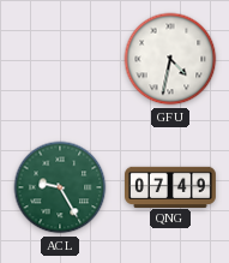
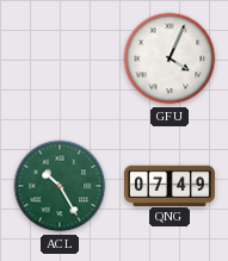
GFU: 4:32 -> 4:04 (170, 58)
ACL: 9:25 -> 10:25 (60, 186)
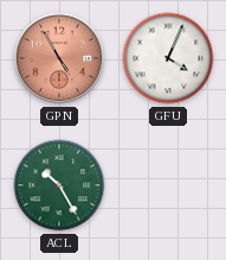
GPN: none -> 4:55 (59, 58)
QNG: 07:49 -> none (171, 185)
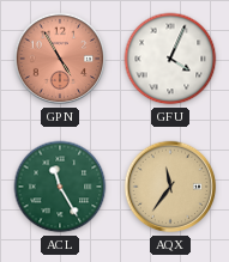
ACL: 10:25 -> 11:25 (60, 187)
AQX: none -> 11:36 (170, 187)
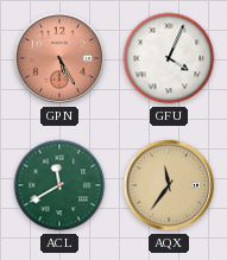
GPN: 4:55 -> 5:25 (59, 58)
ACL: 11:25 -> 11:40 (59, 185)
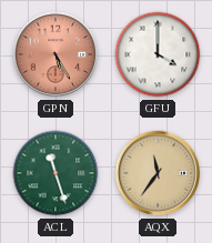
GFU: 4:04 -> 4:00 (158, 54)
ACL: 11:40 -> 11:27 (55, 173)
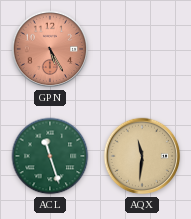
GFU: 4:00 -> none (158, 54)
AQX: 11:36 -> 11:31 (142, 156)
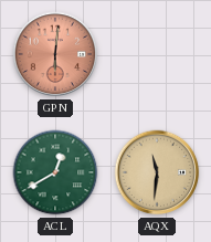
GPN: 5:25 -> 6:01 (55, 54)
ACL: 11:27 -> 12:40 (55, 172)
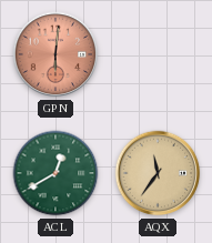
AQX: 11:31 -> 11:36 (158, 173)
